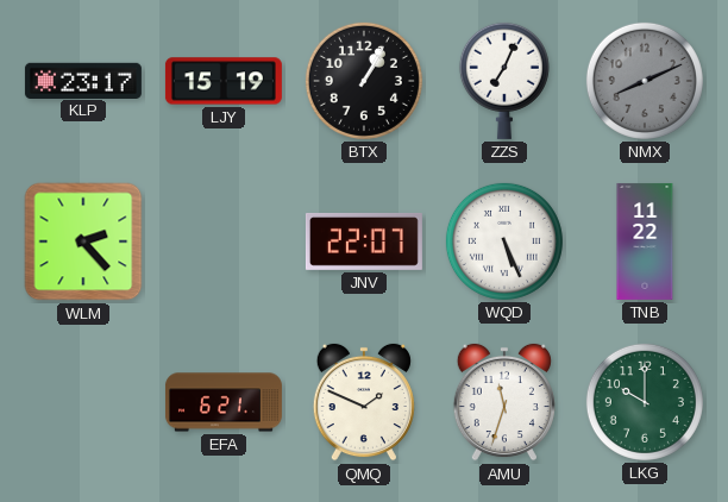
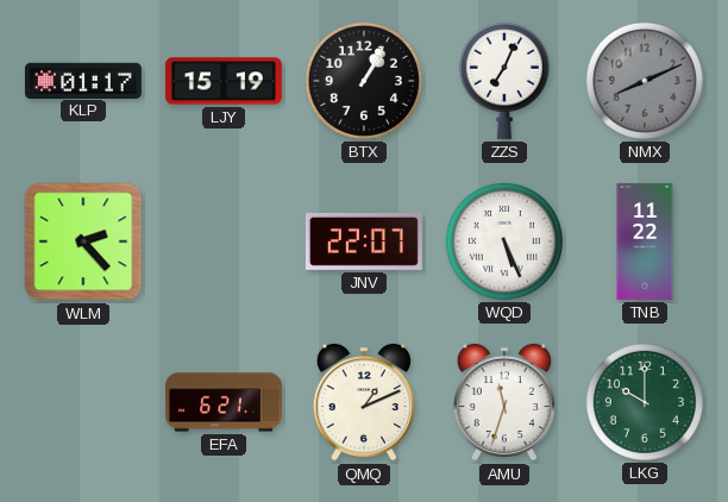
KLP: 23:17 -> 01:17 (83, 80)
QMQ: 1:49 -> 1:11 (364, 402)
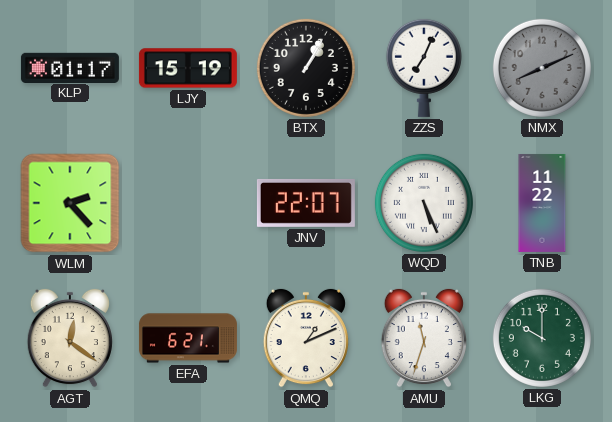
AGT: none -> 12:21 (70, 338)
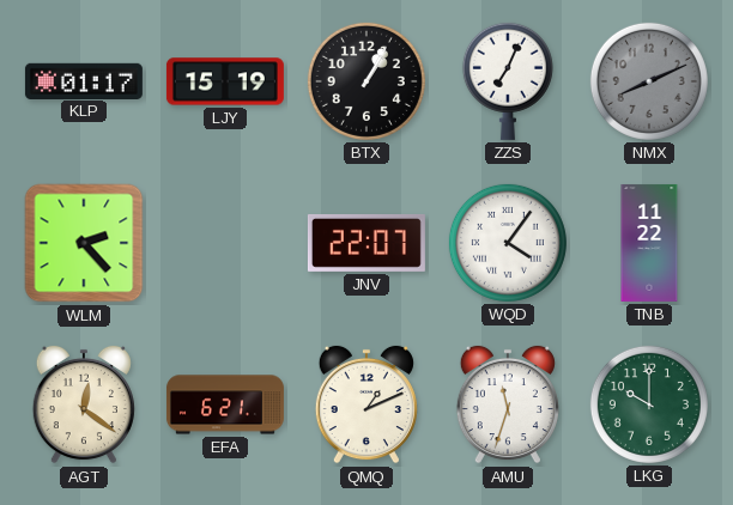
WQD: 5:26 -> 4:06 (508, 243)
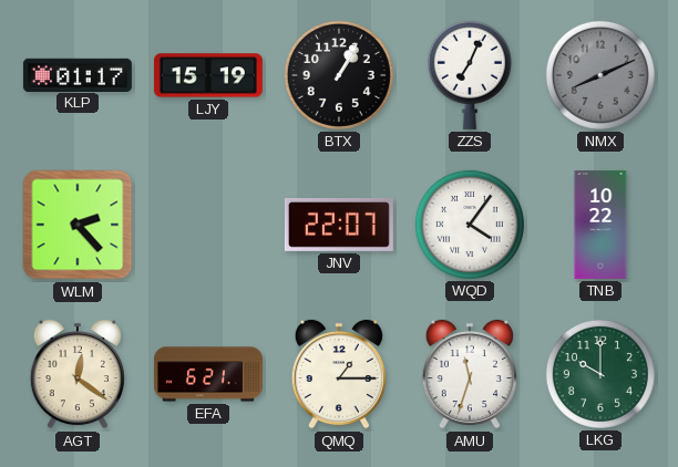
TNB: 11:22 -> 10:22 (600, 225)
QMQ: 1:11 -> 1:15 (339, 374)
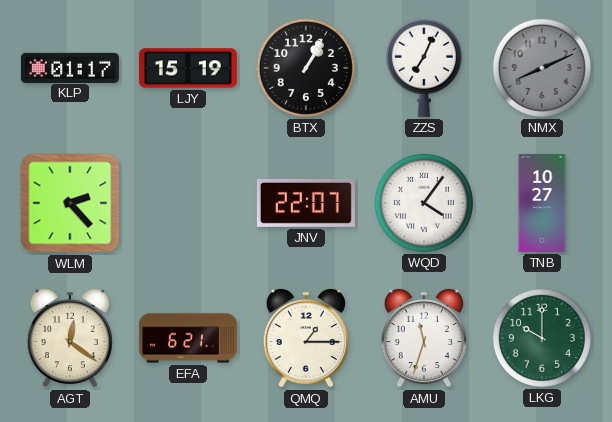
TNB: 10:22 -> 10:27 (542, 203)
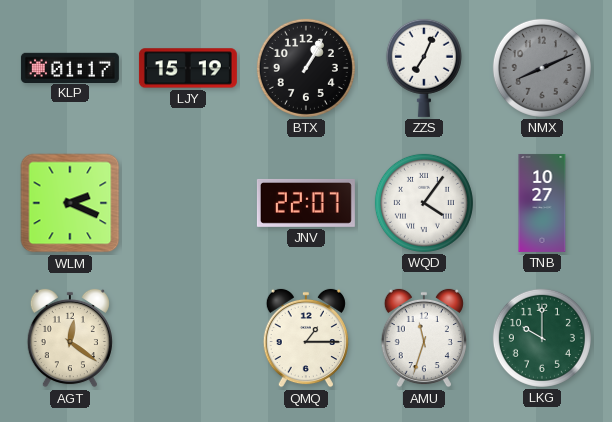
WLM: 2:23 -> 2:19 (70, 203)
EFA: 6:21 -> none (188, 338)
